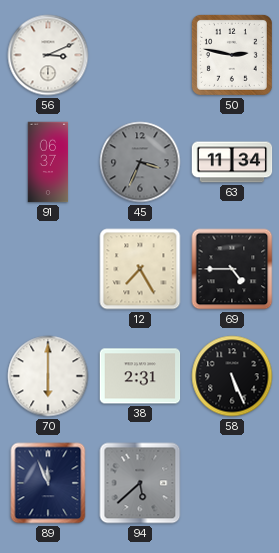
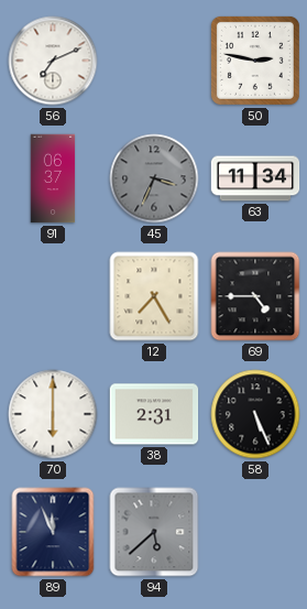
56: 3:11 -> 7:11 (53, 61)
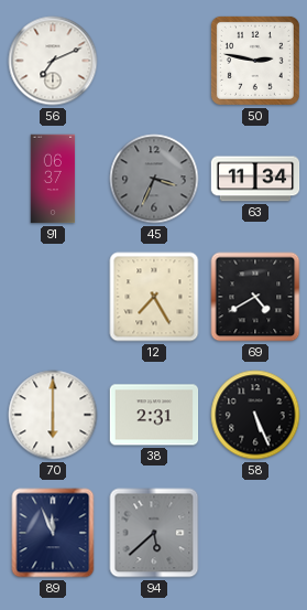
69: 4:45 -> 4:40 (255, 297)
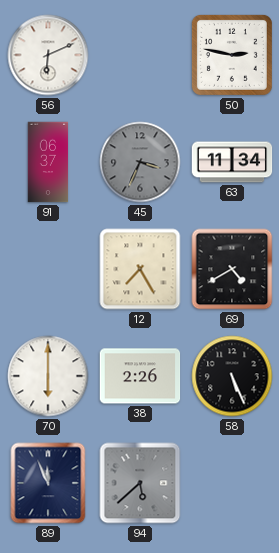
56: 7:11 -> 6:11 (48, 55)
38: 2:31 -> 2:26 (140, 376)
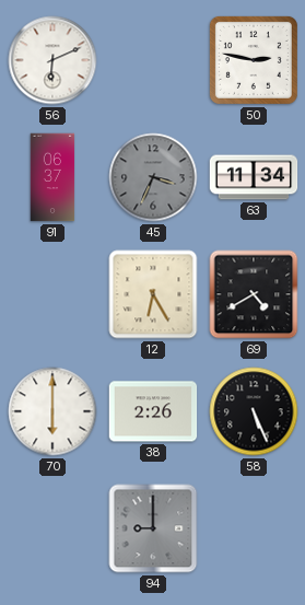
12: 7:25 -> 6:25 (153, 294)
89: 11:56 -> none (48, 483)
94: 5:38 -> 9:00 (153, 528)
